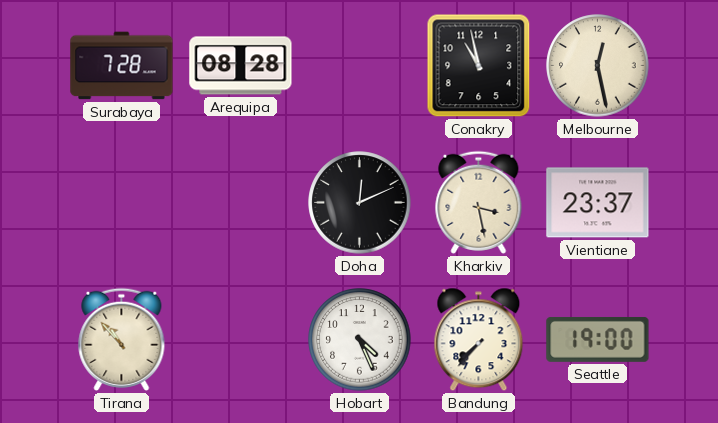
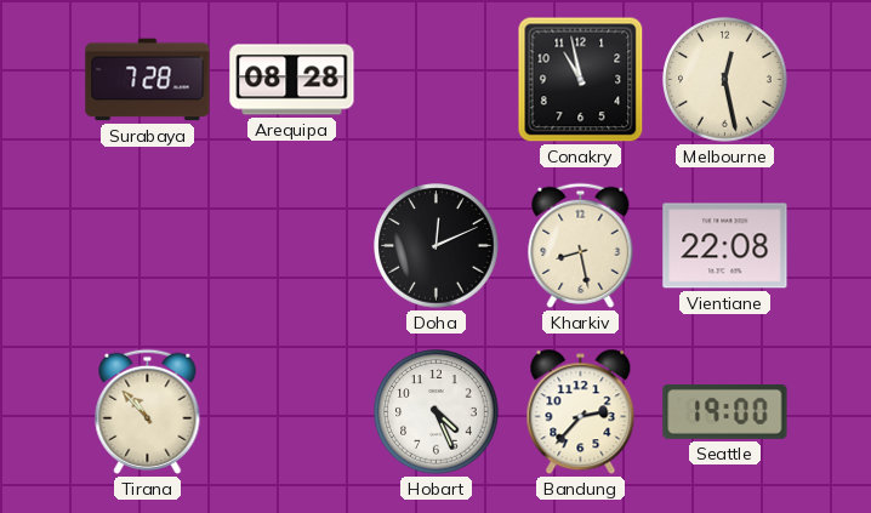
Kharkiv: 3:28 -> 8:28 (581, 245)
Vientiane: 23:37 -> 22:08 (725, 246)
Bandung: 7:37 -> 2:37 (581, 412)
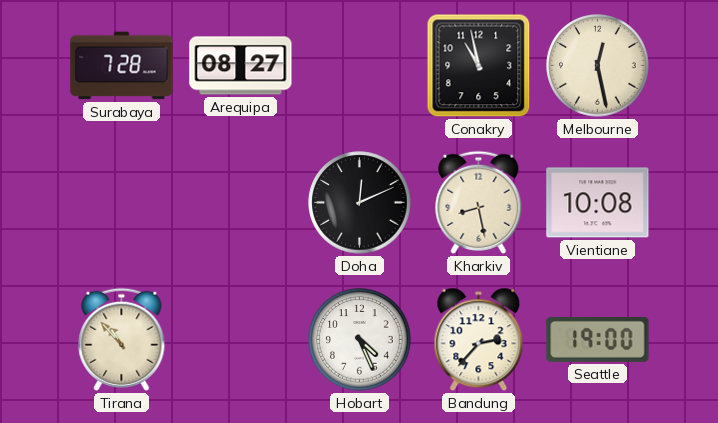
Arequipa: 08:28 -> 08:27 (241, 66)
Vientiane: 22:08 -> 10:08 (598, 203)
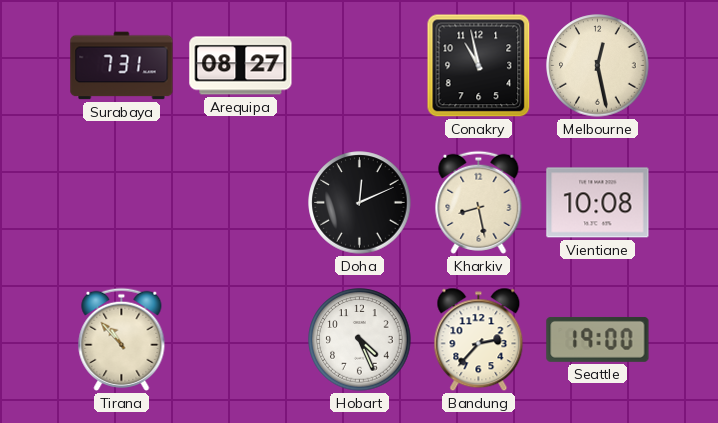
Surabaya: 7:28 -> 7:31 (122, 66)
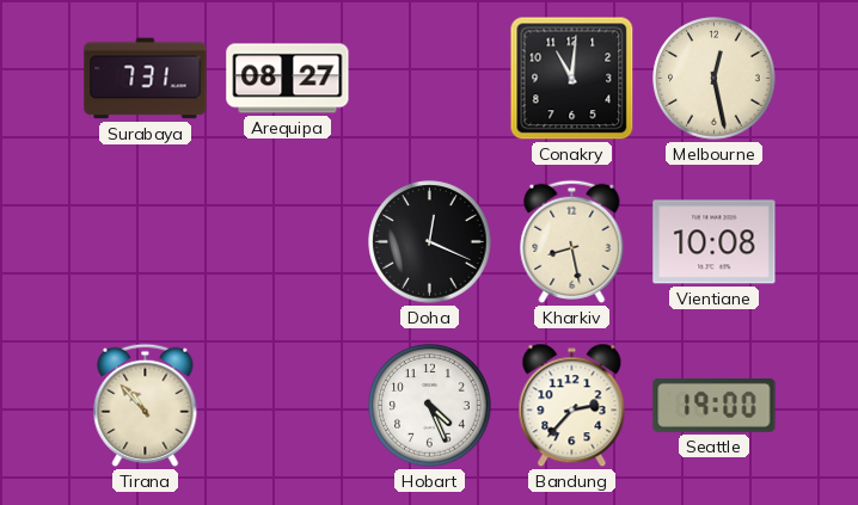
Conakry: 10:58 -> 11:01 (572, 79)
Doha: 12:11 -> 12:19 (430, 242)
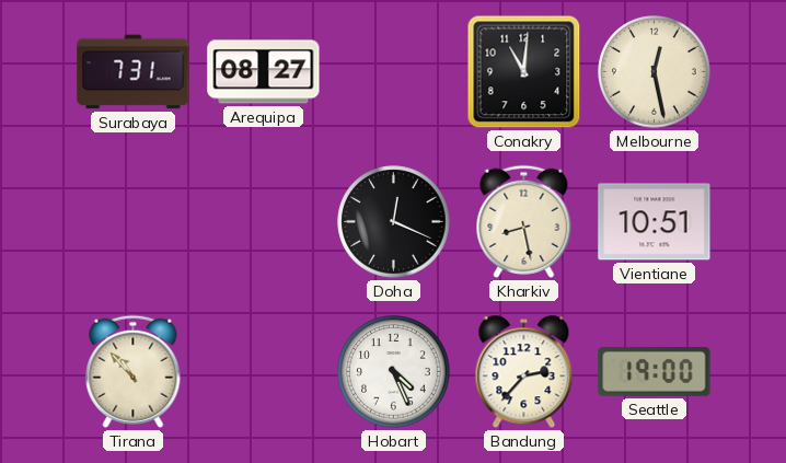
Vientiane: 10:08 -> 10:51 (655, 222)
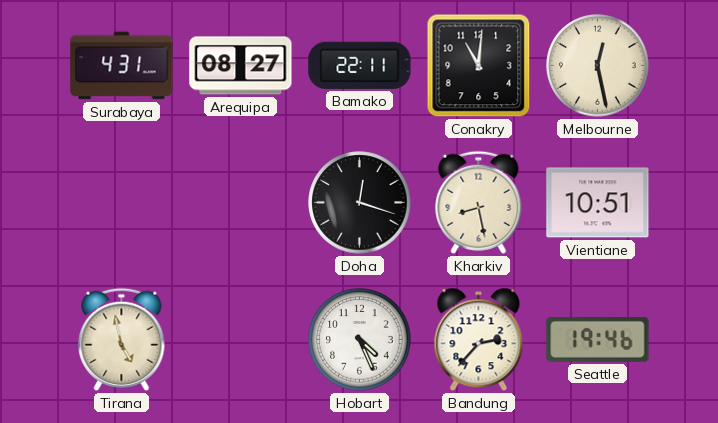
Surabaya: 7:31 -> 4:31 (122, 66)
Bamako: none -> 22:11 (360, 65)
Doha: 12:19 -> 12:18 (360, 203)
Tirana: 10:53 -> 4:58 (122, 339)
Seattle: 19:00 -> 19:46 (598, 339)
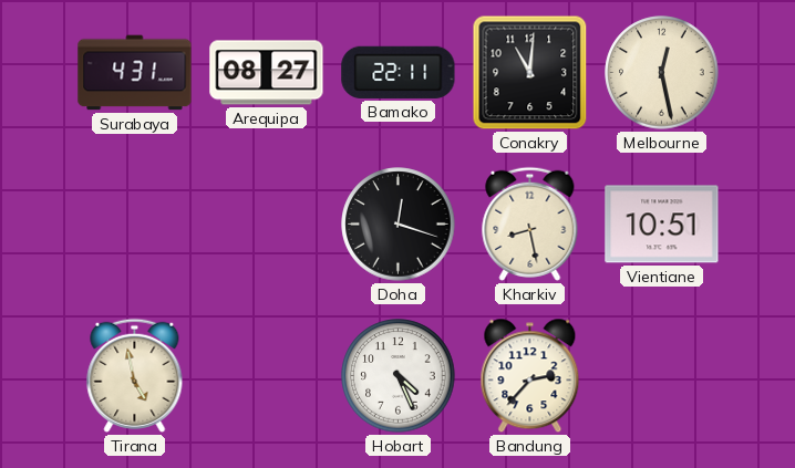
Seattle: 19:46 -> none (598, 339)
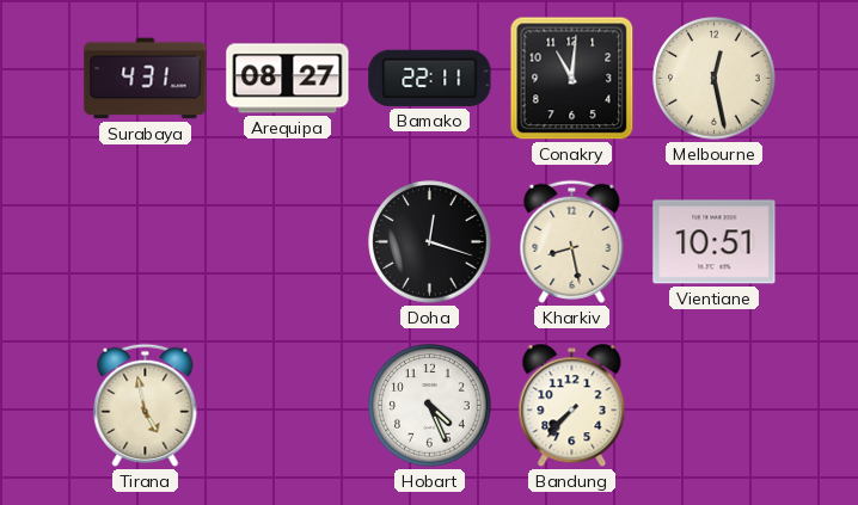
Bandung: 2:37 -> 7:37 (572, 406)
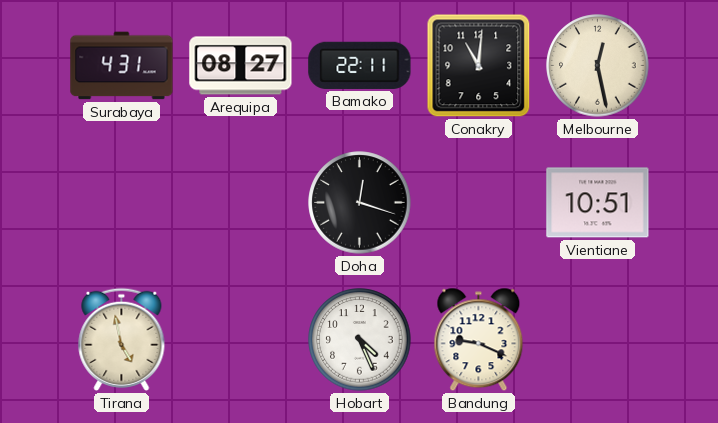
Kharkiv: 8:28 -> none (572, 241)
Bandung: 7:37 -> 9:19 (479, 340)
